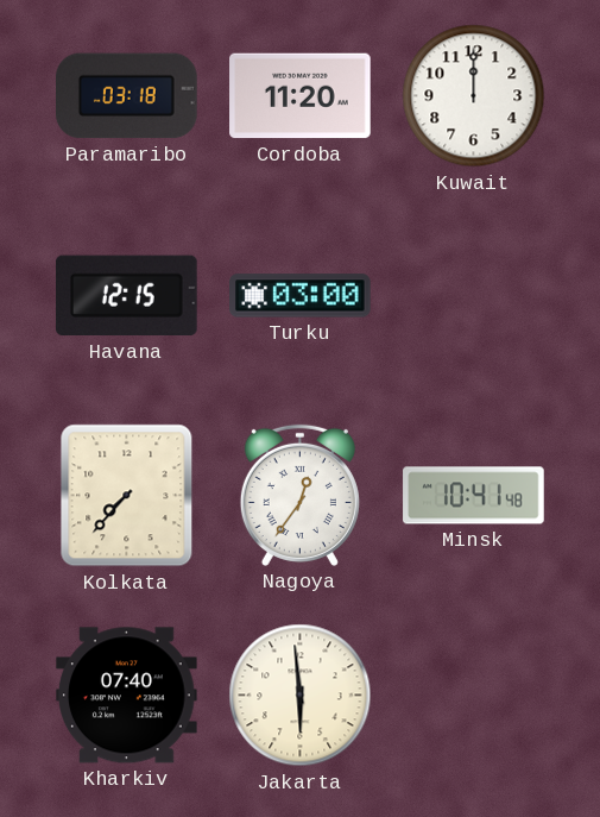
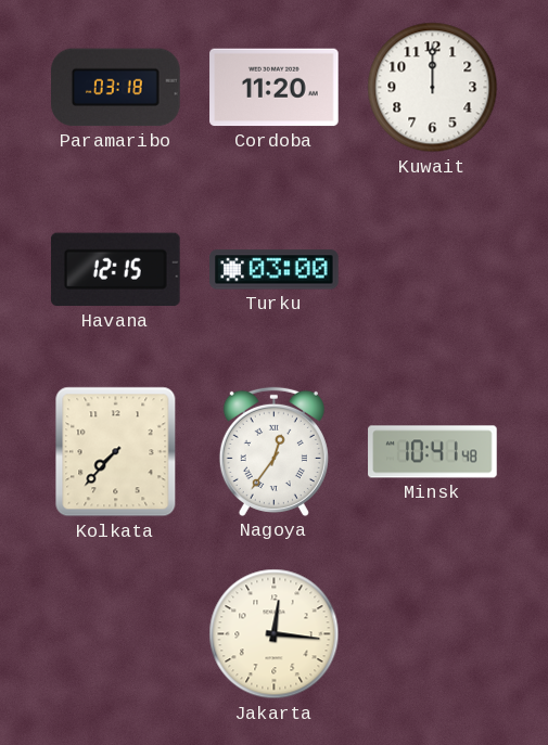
Kharkiv: 07:40 -> none (127, 696)
Jakarta: 5:59 -> 12:16 (275, 634)
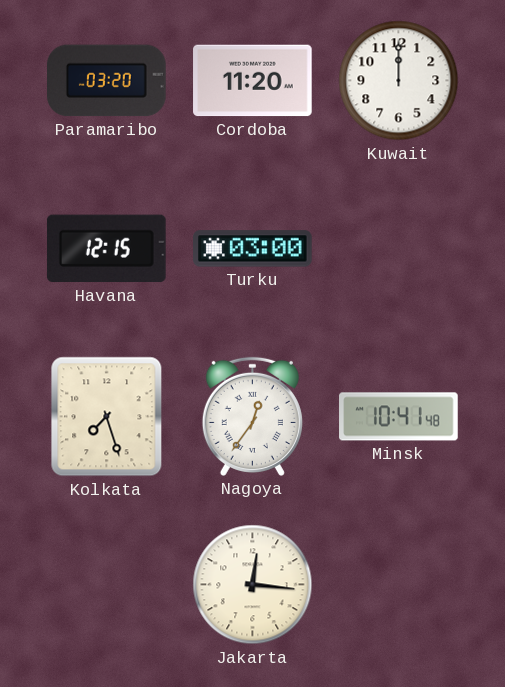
Paramaribo: 03:18 -> 03:20 (107, 81)
Kolkata: 7:37 -> 7:27 (107, 417)
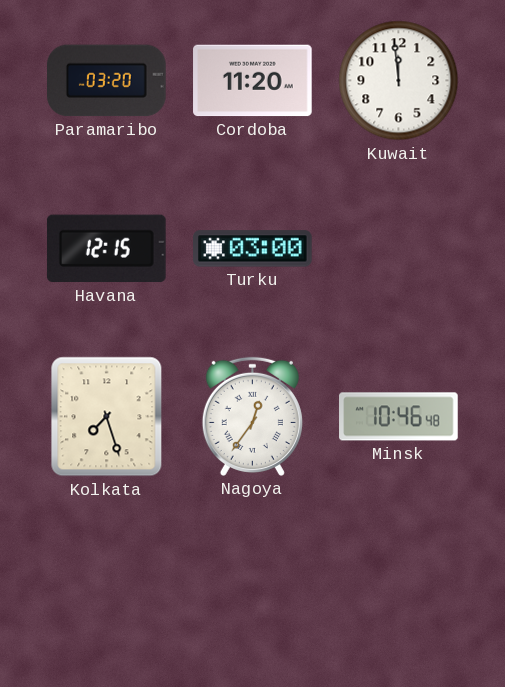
Kuwait: 12:00 -> 11:59 (399, 81)
Minsk: 10:41 -> 10:46 (399, 417)
Jakarta: 12:16 -> none (253, 585)
